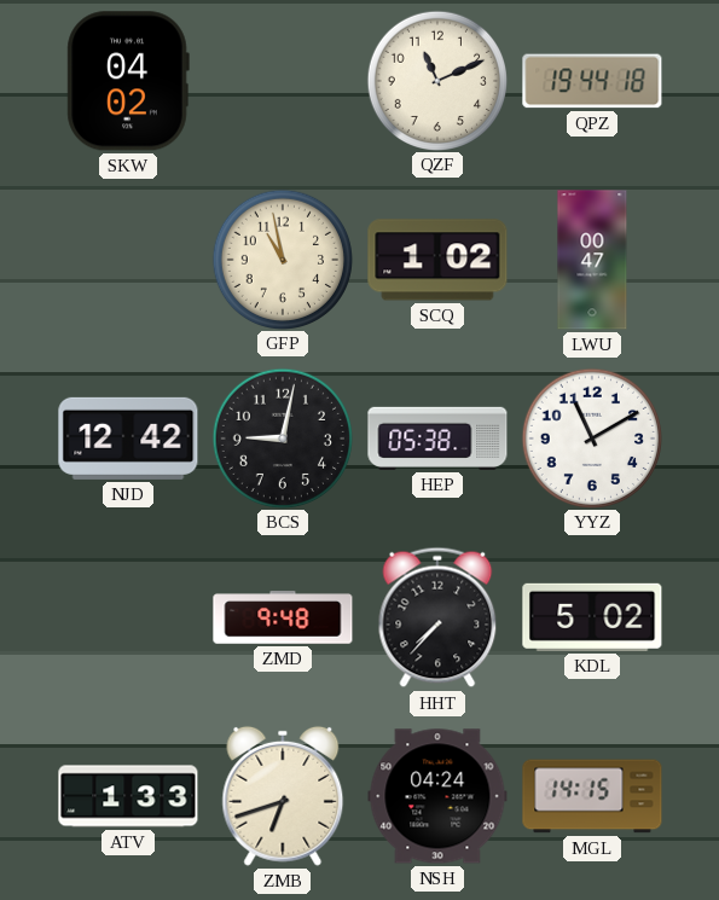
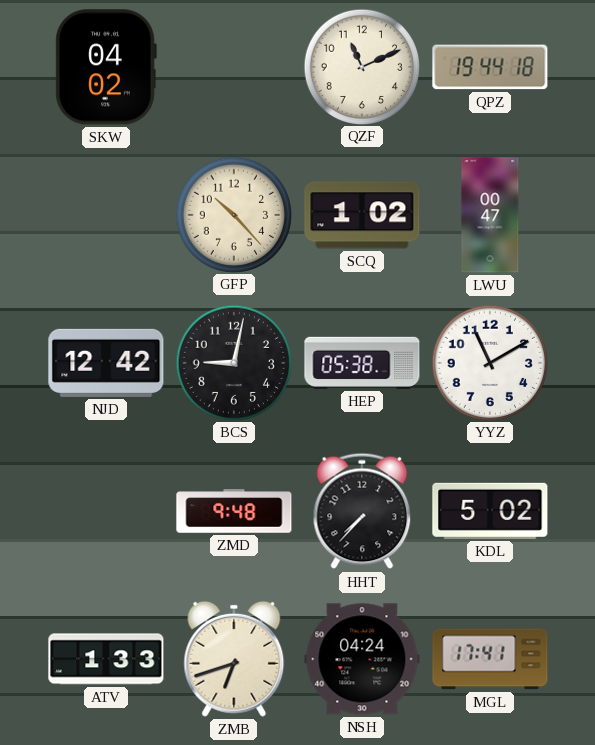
GFP: 10:58 -> 10:23 (233, 214)
MGL: 14:15 -> 17:41 (490, 659)
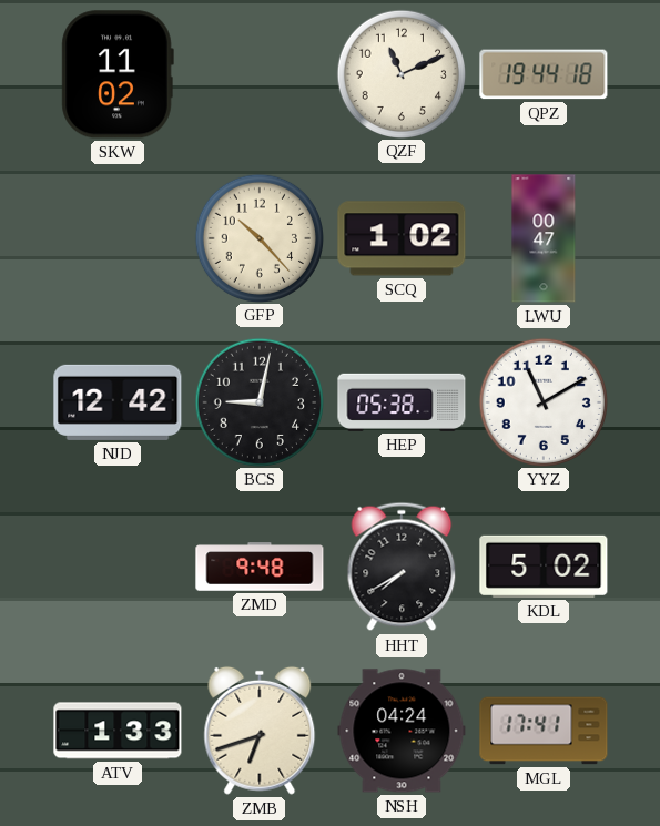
SKW: 04:02 -> 11:02 (118, 74)
HHT: 7:37 -> 7:40 (402, 567)
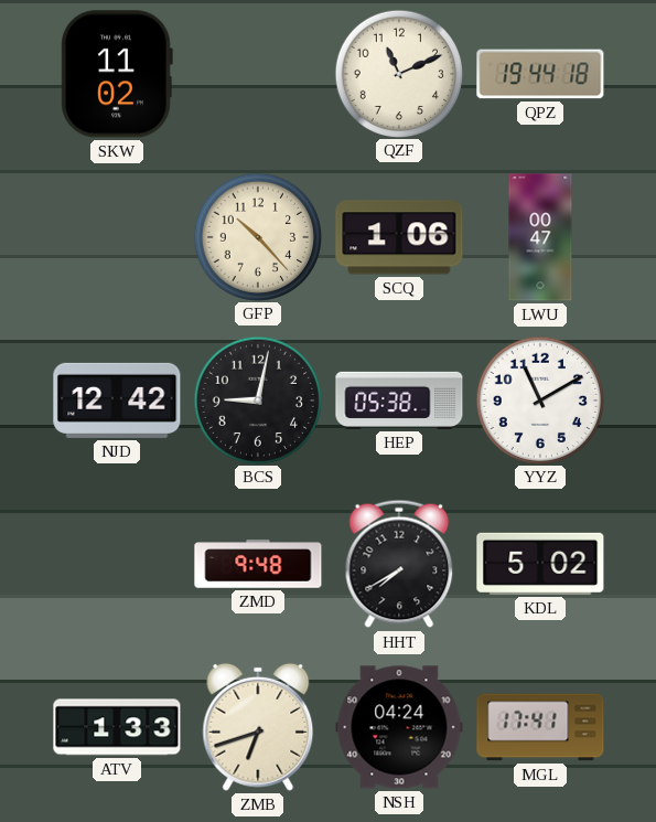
SCQ: 1:02 -> 1:06 (399, 237)
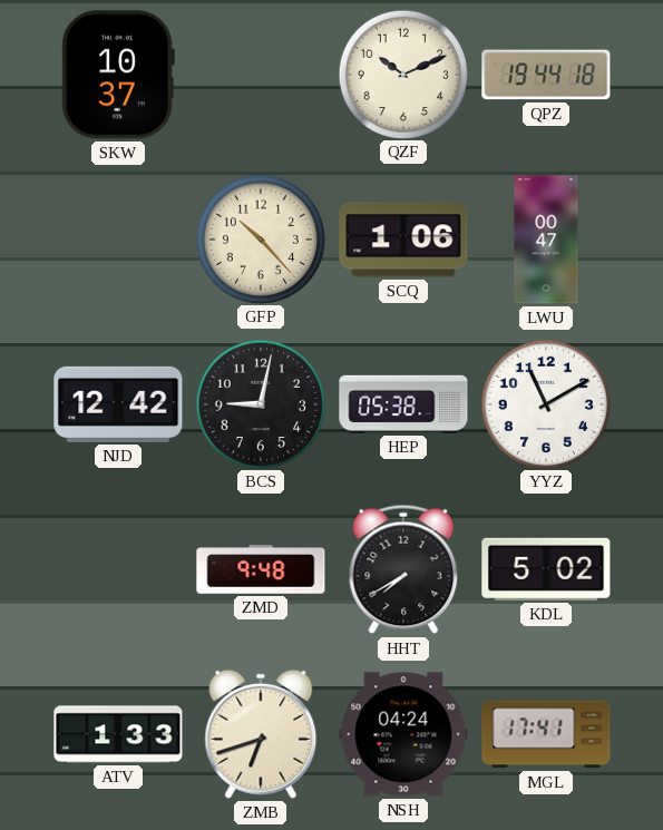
SKW: 11:02 -> 10:37 (118, 75)
QZF: 11:11 -> 10:11 (402, 74)
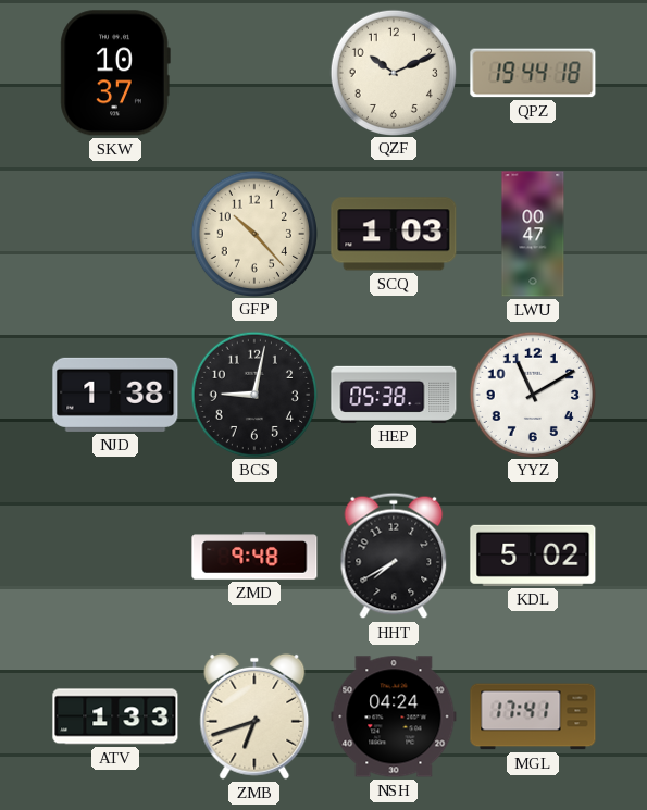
SCQ: 1:06 -> 1:03 (394, 234)
NJD: 12:42 -> 1:38 (115, 395)
